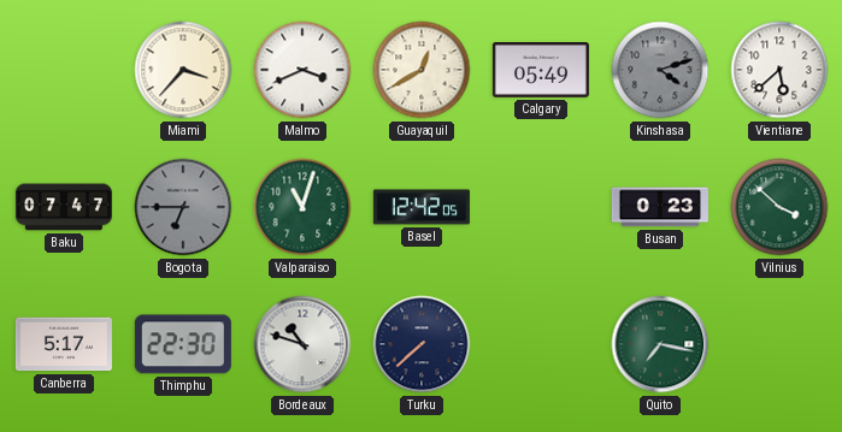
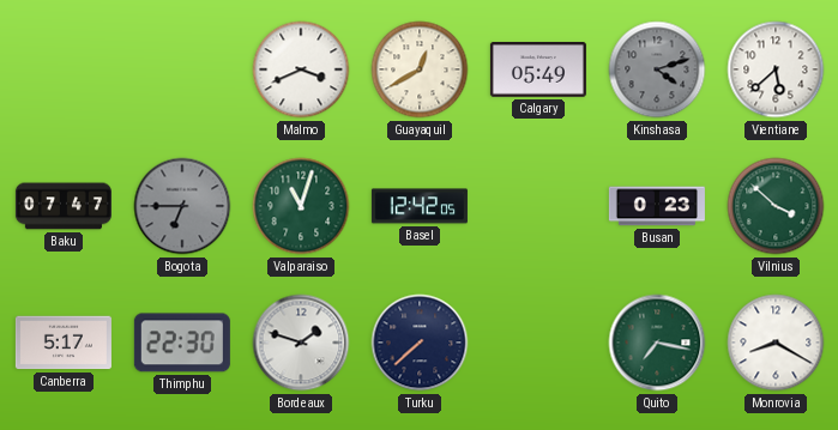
Miami: 3:37 -> none (183, 70)
Bordeaux: 10:48 -> 1:48 (301, 343)
Monrovia: none -> 8:20 (776, 343)
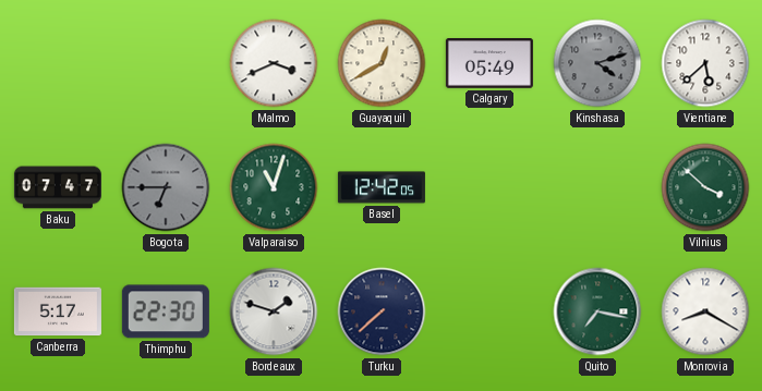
Busan: 0:23 -> none (657, 206)
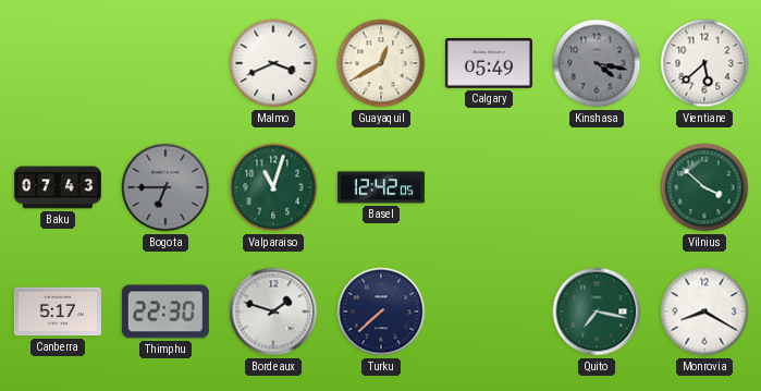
Kinshasa: 4:12 -> 4:17 (597, 63)
Baku: 07:47 -> 07:43 (58, 187)
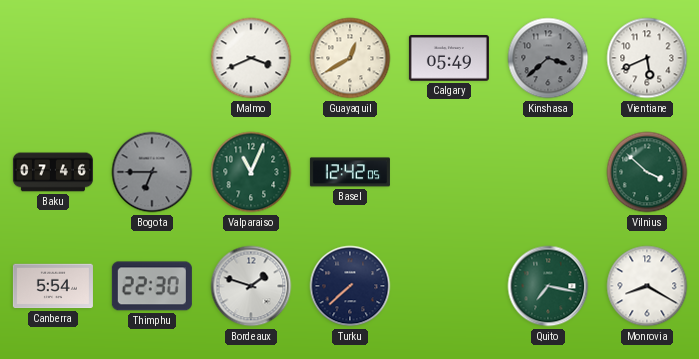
Kinshasa: 4:17 -> 3:38 (548, 58)
Vientiane: 5:38 -> 5:41 (647, 58)
Baku: 07:43 -> 07:46 (53, 172)
Valparaiso: 11:03 -> 11:04 (251, 172)
Canberra: 5:17 -> 5:54 (53, 286)
